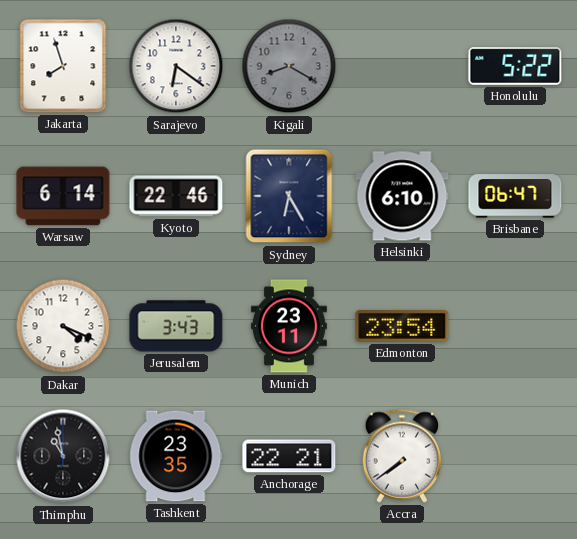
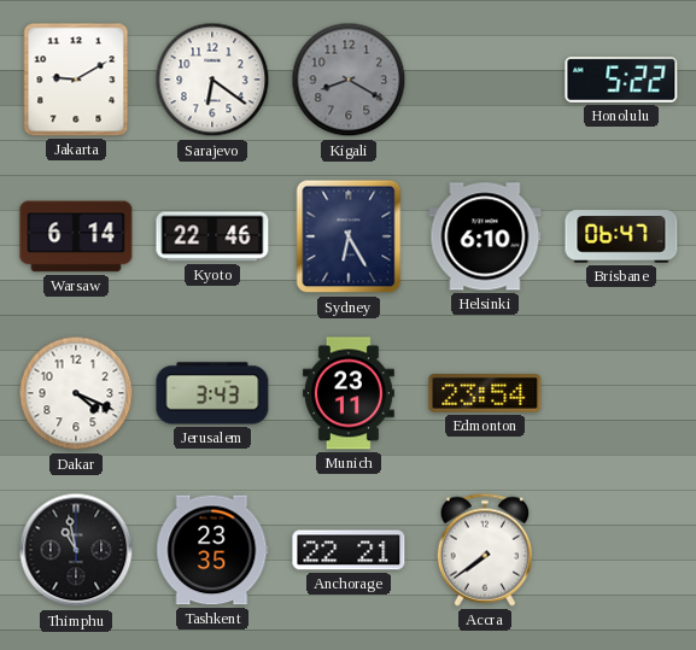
Jakarta: 7:57 -> 9:10 (76, 80)
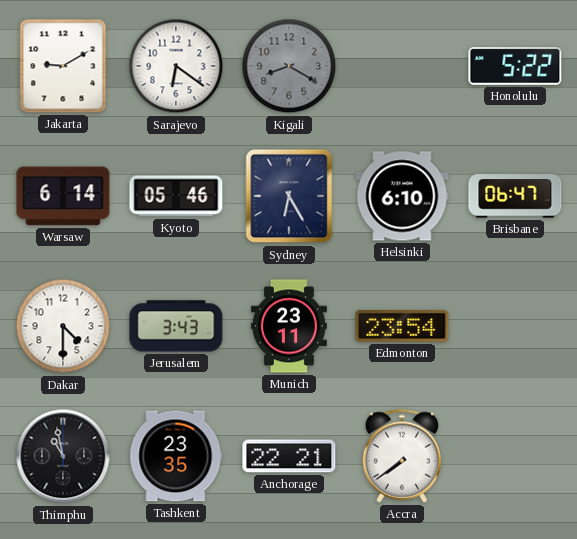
Kyoto: 22:46 -> 05:46 (176, 196)
Dakar: 4:19 -> 4:30 (63, 326)
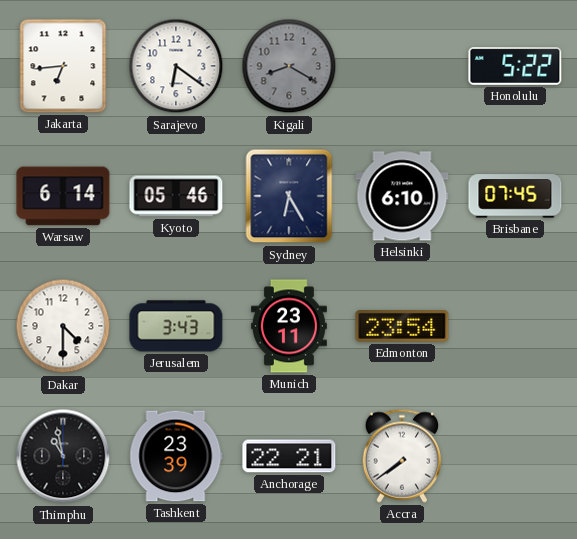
Jakarta: 9:10 -> 6:44 (63, 66)
Brisbane: 06:47 -> 07:45 (515, 196)
Tashkent: 23:35 -> 23:39 (176, 456)
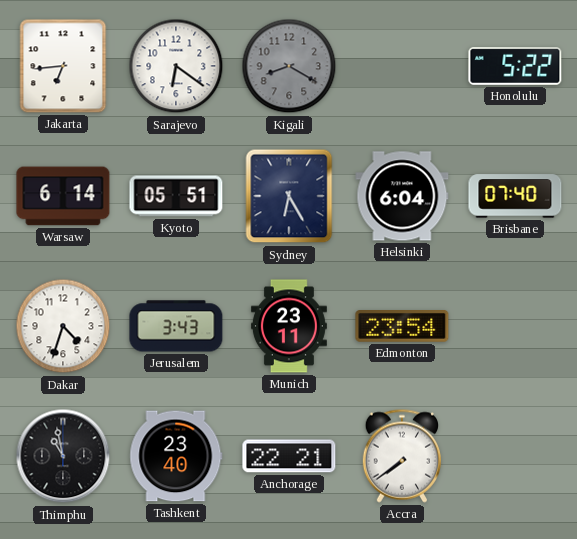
Kyoto: 05:46 -> 05:51 (176, 196)
Helsinki: 6:10 -> 6:04 (402, 196)
Brisbane: 07:45 -> 07:40 (515, 196)
Dakar: 4:30 -> 4:33 (63, 326)
Tashkent: 23:39 -> 23:40 (176, 456)
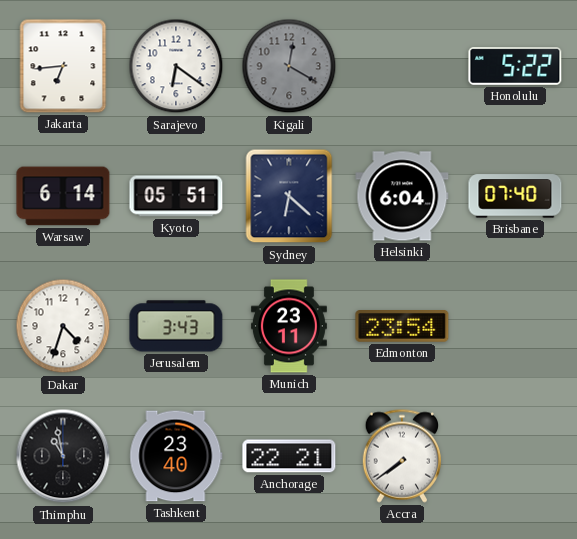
Kigali: 8:20 -> 12:20 (289, 66)
Sydney: 6:25 -> 6:22 (289, 196)
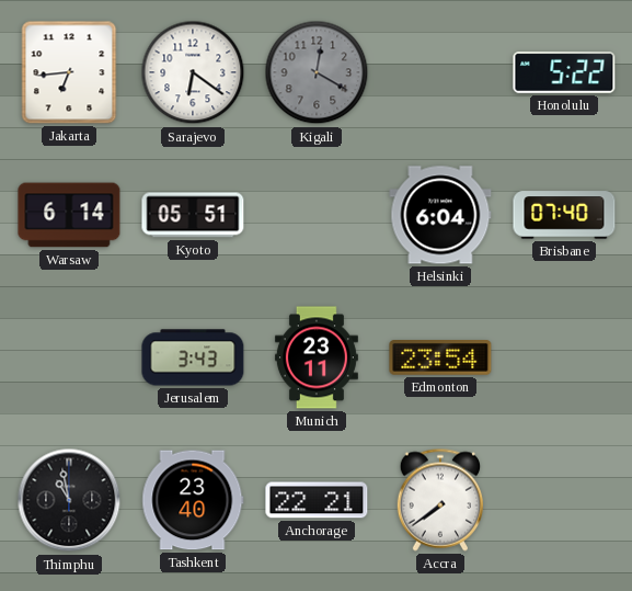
Sydney: 6:22 -> none (289, 196)
Dakar: 4:33 -> none (63, 326)
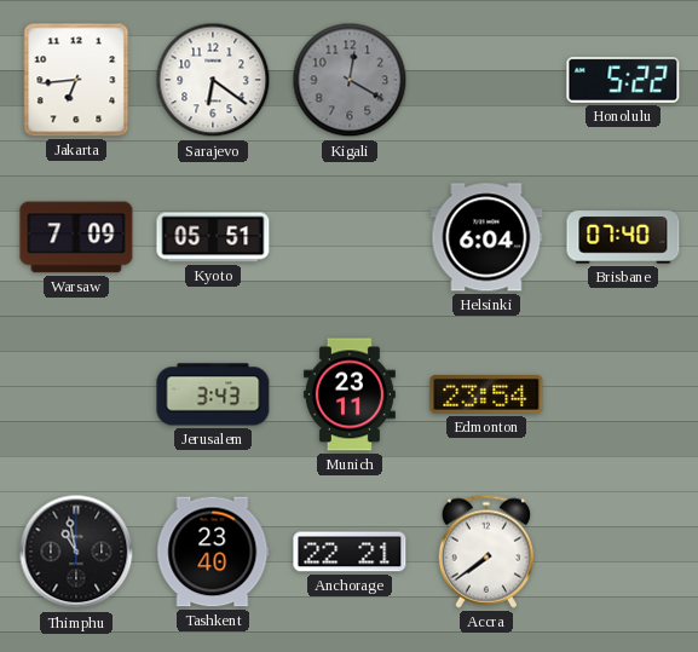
Warsaw: 6:14 -> 7:09 (76, 237)
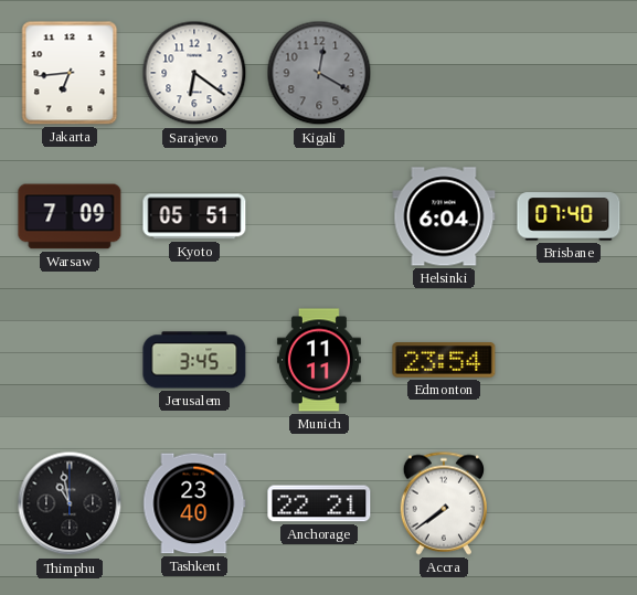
Honolulu: 5:22 -> none (623, 81)
Jerusalem: 3:43 -> 3:45 (194, 360)
Munich: 23:11 -> 11:11 (319, 360)
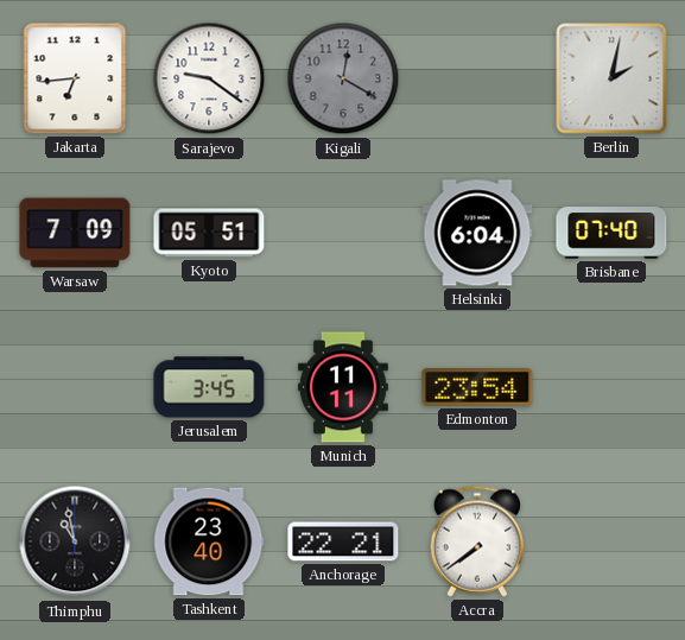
Sarajevo: 6:21 -> 9:21 (209, 78)
Berlin: none -> 2:02 (611, 78)
